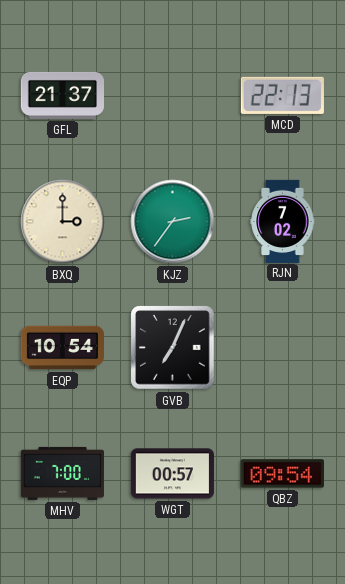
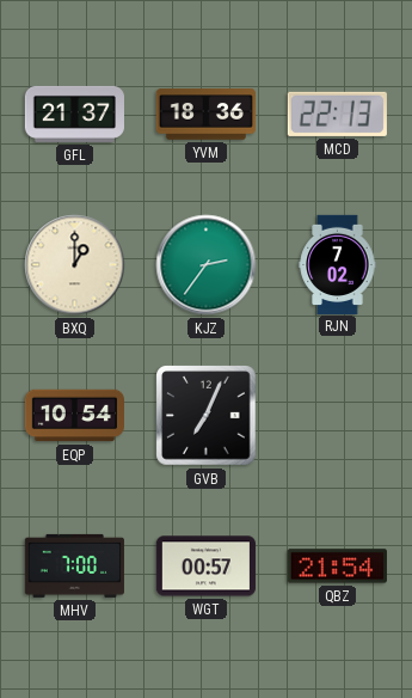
YVM: none -> 18:36 (205, 115)
BXQ: 3:00 -> 1:00 (75, 265)
QBZ: 09:54 -> 21:54 (337, 567)
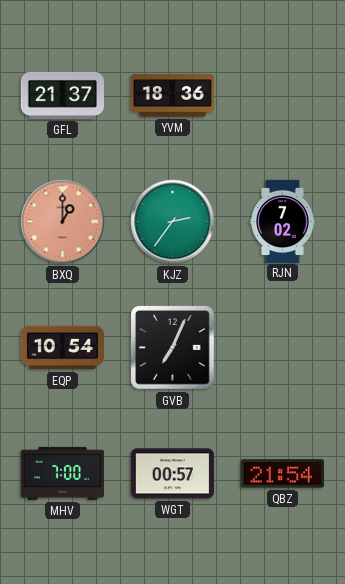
MCD: 22:13 -> none (337, 114)
BXQ dial: cream -> salmon (63, 222)
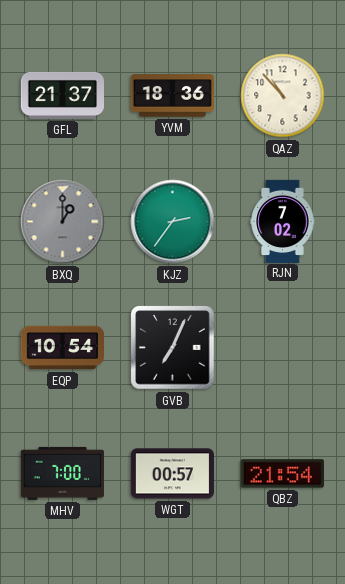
QAZ: none -> 10:53 (283, 96)
BXQ dial: salmon -> grey (63, 222)
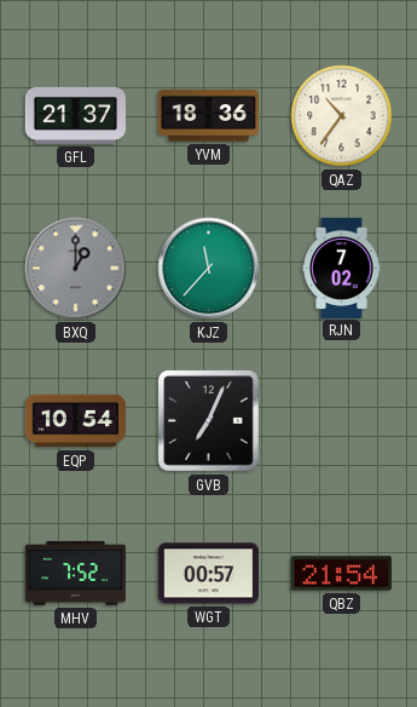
QAZ: 10:53 -> 10:36 (342, 116)
KJZ: 2:36 -> 11:37 (209, 269)
MHV: 7:00 -> 7:52 (75, 573)
